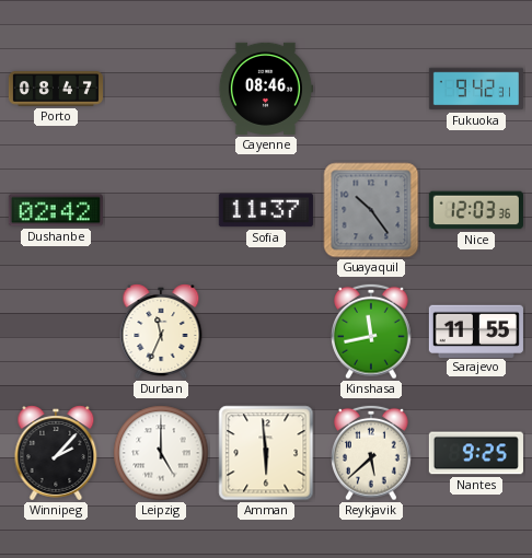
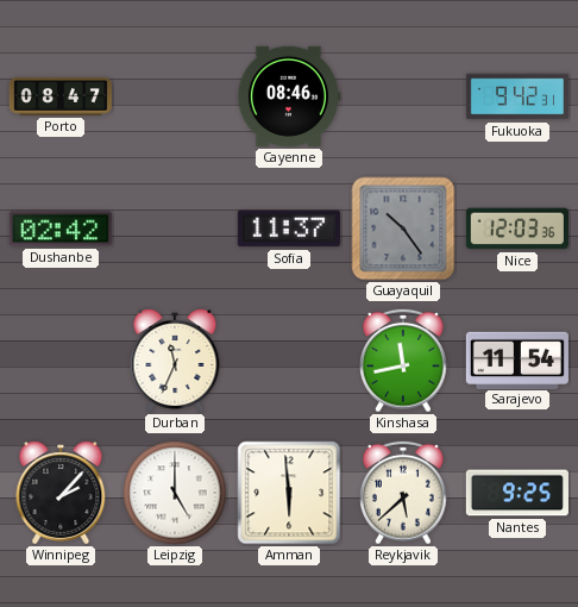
Sarajevo: 11:55 -> 11:54 (517, 359)
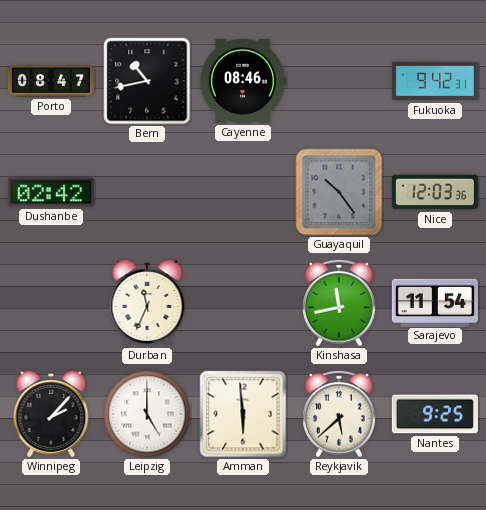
Bern: none -> 10:43 (147, 81)
Sofia: 11:37 -> none (289, 229)
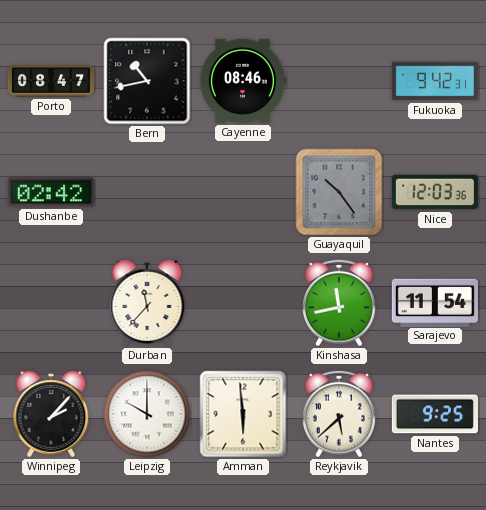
Durban: 11:34 -> 11:37 (147, 303)
Leipzig: 5:00 -> 10:00 (147, 414)
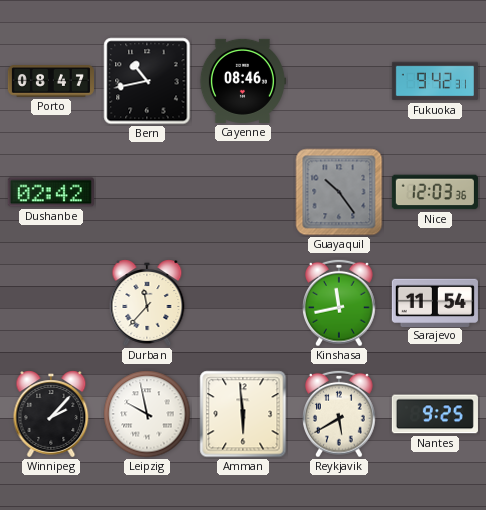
Leipzig: 10:00 -> 9:58 (147, 414)
Reykjavik: 5:38 -> 5:40 (340, 414)
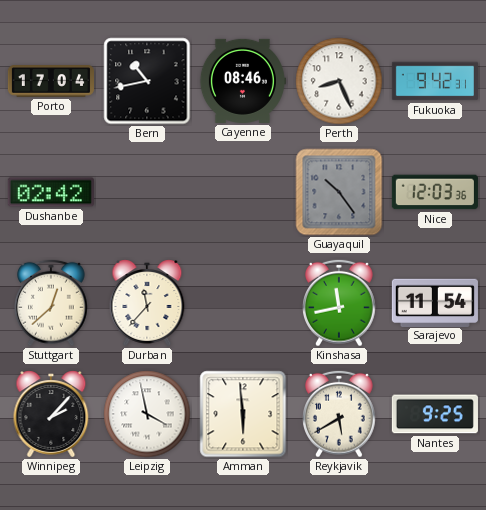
Porto: 08:47 -> 17:04 (51, 81)
Perth: none -> 8:26 (339, 81)
Stuttgart: none -> 12:38 (52, 303)
Leipzig: 9:58 -> 3:58 (147, 414)
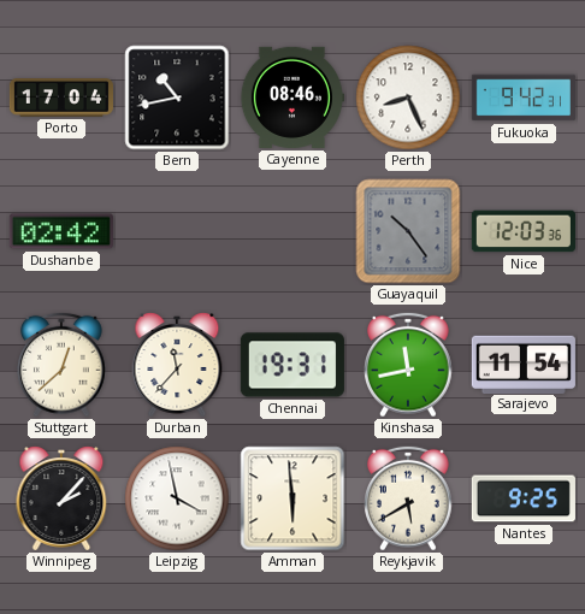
Chennai: none -> 19:31 (292, 365)
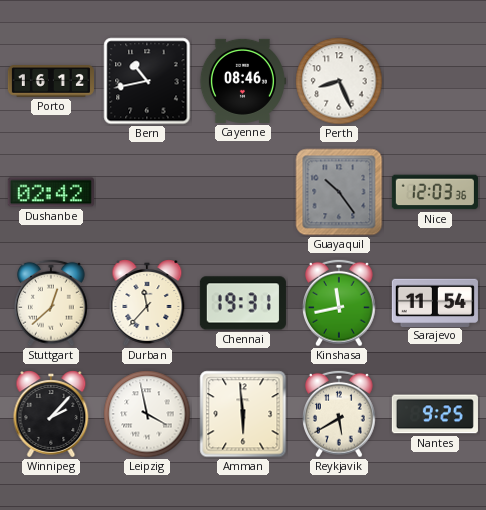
Porto: 17:04 -> 16:12 (51, 81)
Fukuoka: 9:42 -> none (524, 98)
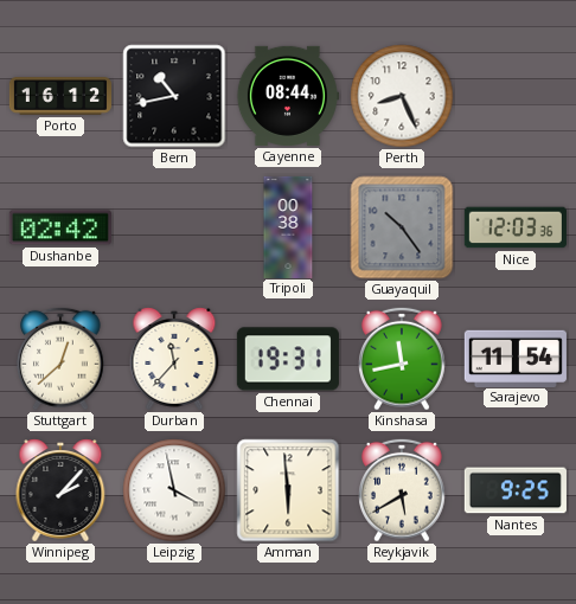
Cayenne: 08:46 -> 08:44 (287, 96)
Tripoli: none -> 00:38 (288, 226)
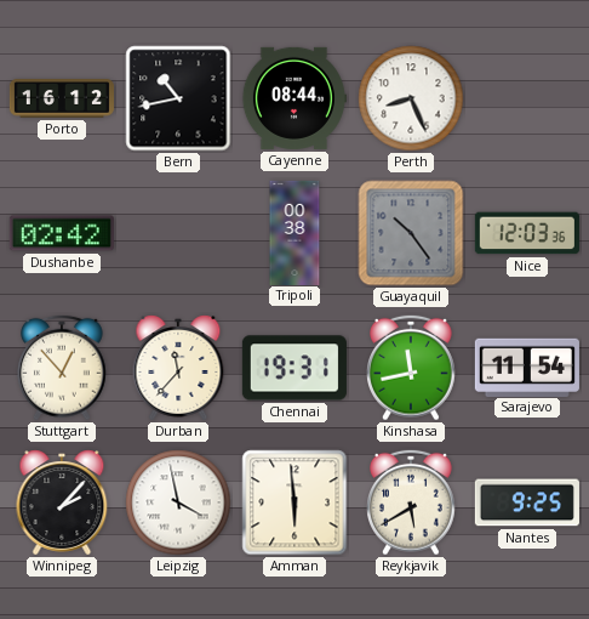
Stuttgart: 12:38 -> 12:53 (63, 368)
